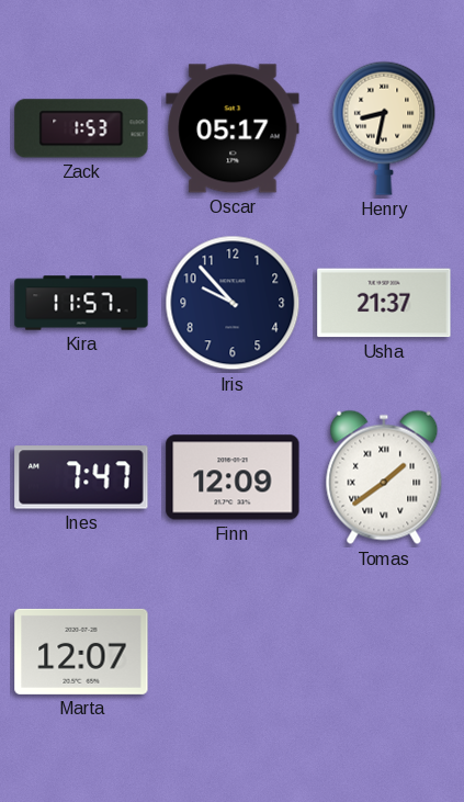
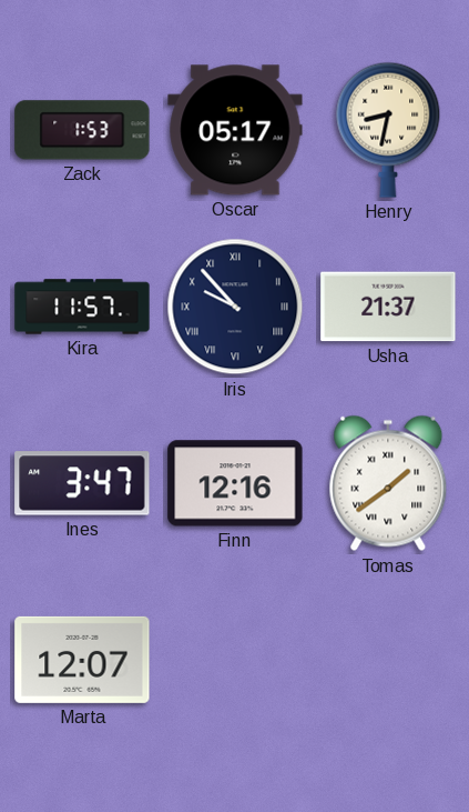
Iris numerals: Arabic -> Roman (235, 307)
Ines: 7:47 -> 3:47 (82, 483)
Finn: 12:09 -> 12:16 (235, 483)
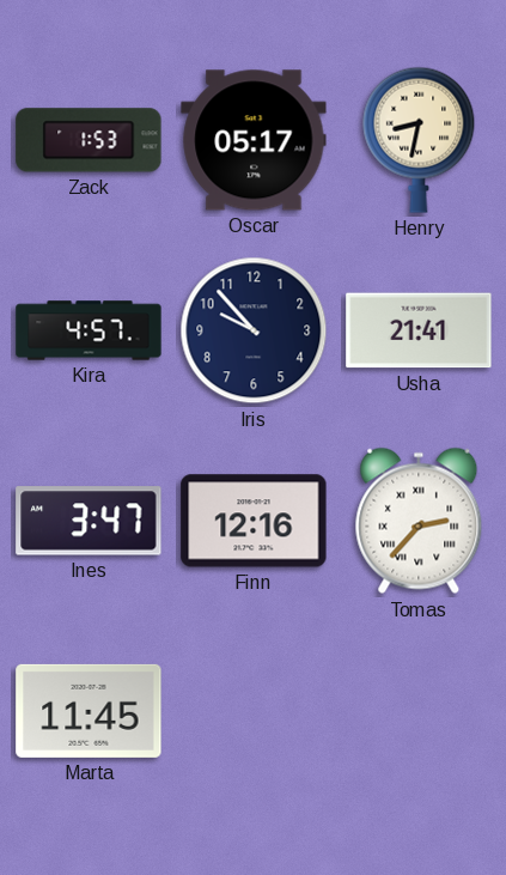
Kira: 11:57 -> 4:57 (89, 330)
Iris numerals: Roman -> Arabic (254, 330)
Usha: 21:37 -> 21:41 (419, 330)
Tomas: 1:39 -> 2:37 (419, 521)
Marta: 12:07 -> 11:45 (89, 711)
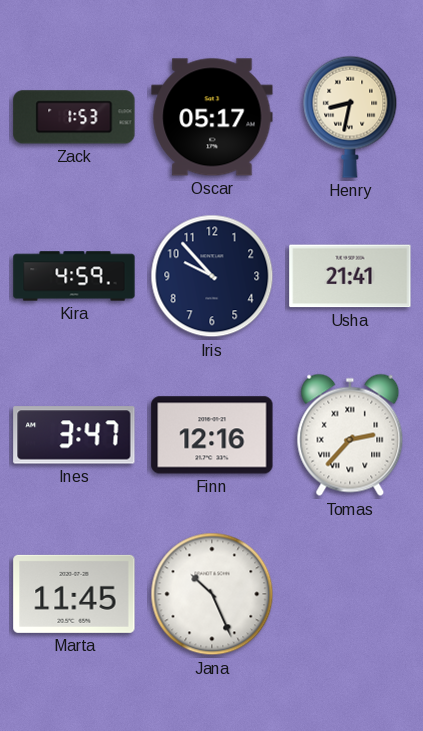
Kira: 4:57 -> 4:59 (74, 276)
Jana: none -> 10:26 (212, 594)
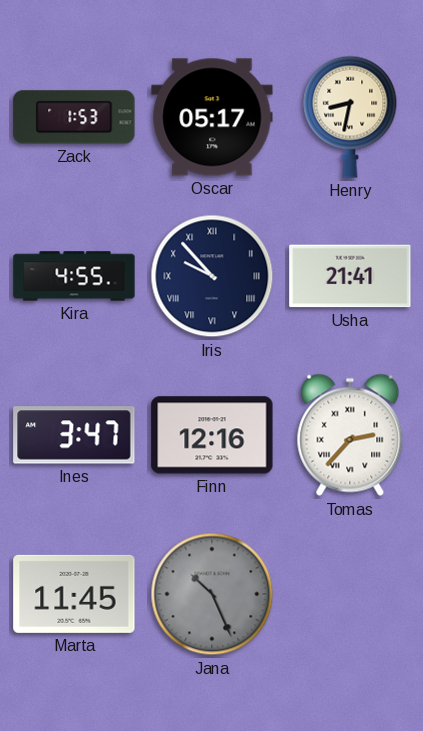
Kira: 4:59 -> 4:55 (74, 276)
Iris numerals: Arabic -> Roman (212, 276)
Jana dial: white -> grey (212, 594)
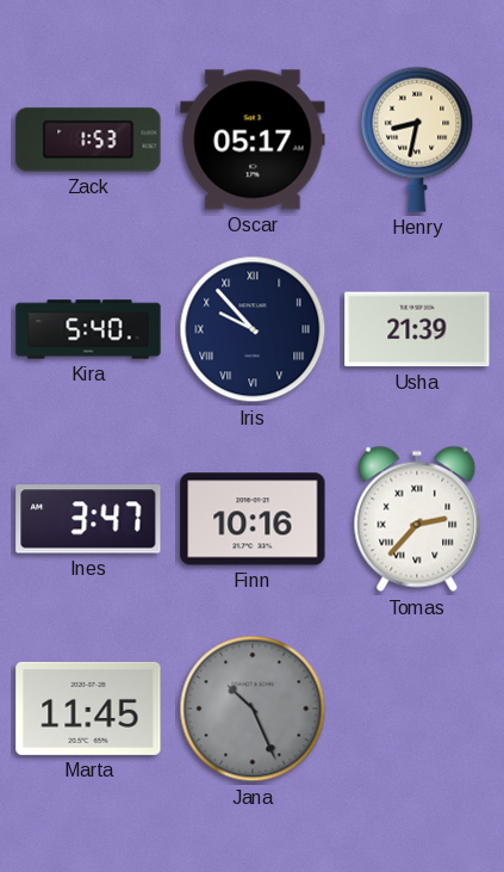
Kira: 4:55 -> 5:40 (88, 329)
Usha: 21:41 -> 21:39 (417, 329)
Finn: 12:16 -> 10:16 (253, 519)
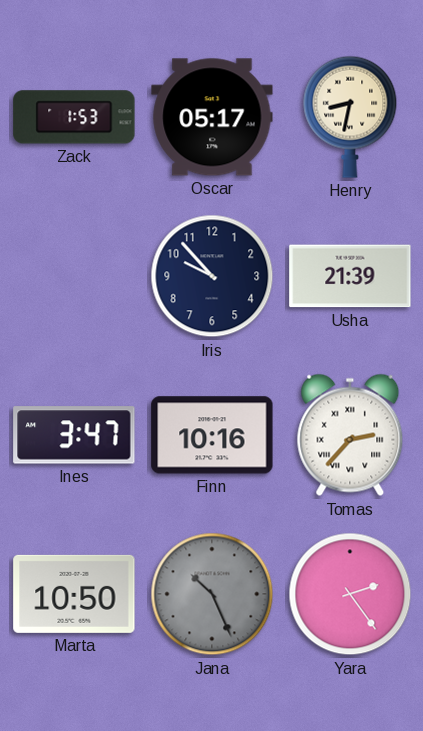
Kira: 5:40 -> none (88, 329)
Iris numerals: Roman -> Arabic (212, 276)
Marta: 11:45 -> 10:50 (74, 594)
Yara: none -> 2:24 (350, 594)
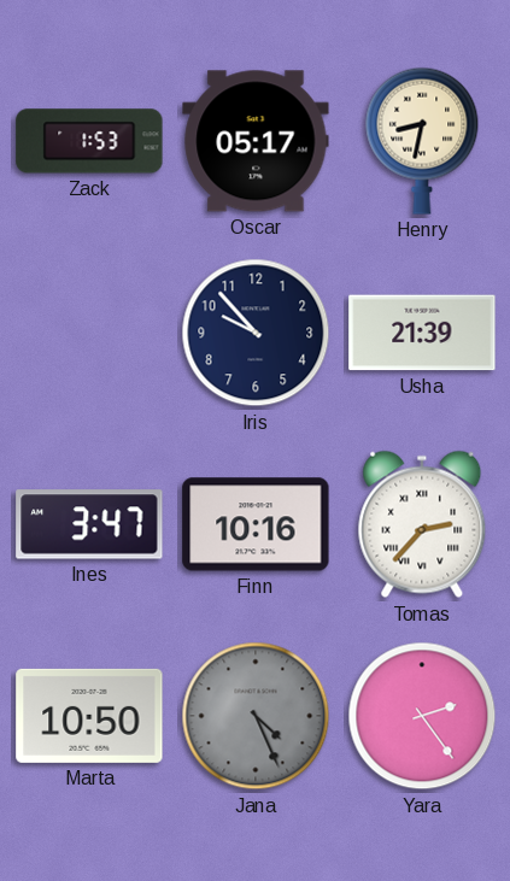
Jana: 10:26 -> 4:26 (256, 716)
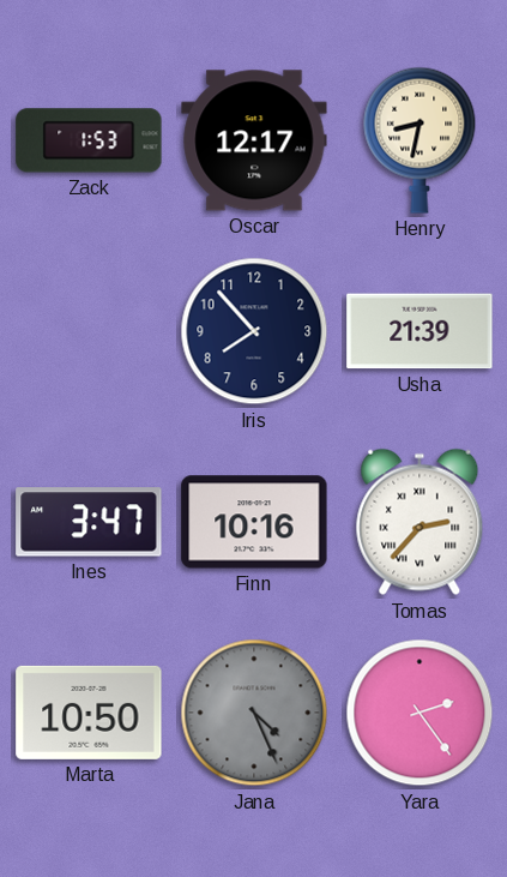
Oscar: 05:17 -> 12:17 (254, 140)
Iris: 9:53 -> 7:53 (254, 331)
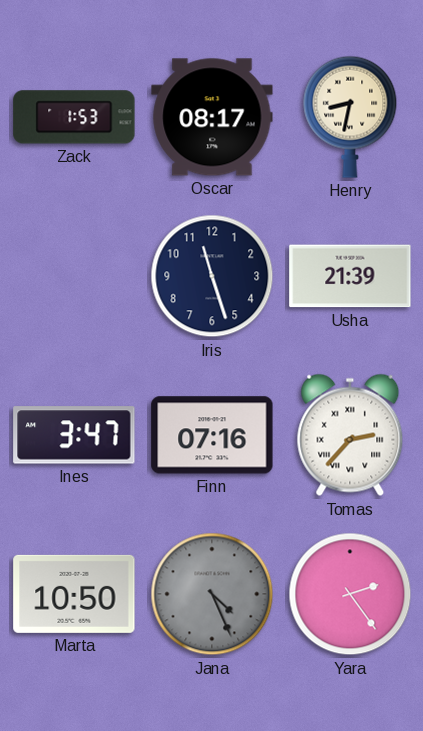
Oscar: 12:17 -> 08:17 (212, 117)
Iris: 7:53 -> 11:27 (212, 276)
Finn: 10:16 -> 07:16 (212, 435)
